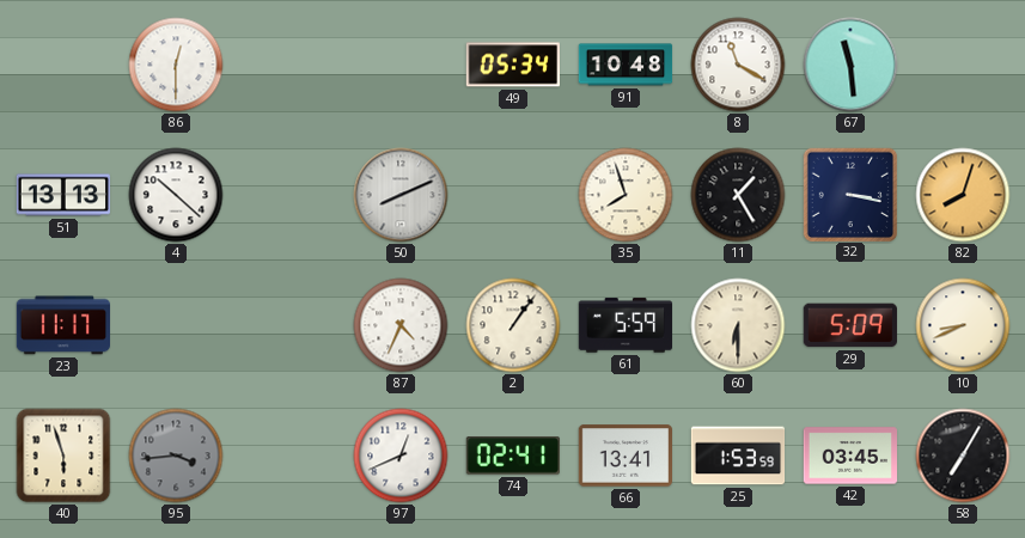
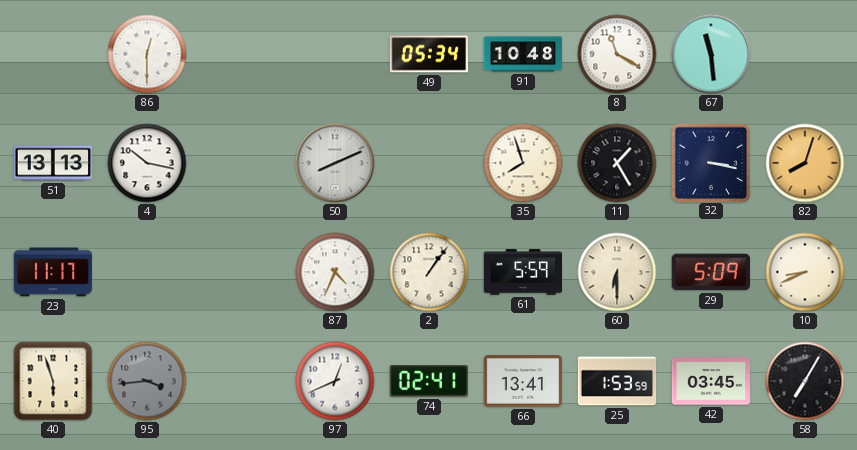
4: 10:22 -> 10:17 (147, 163)
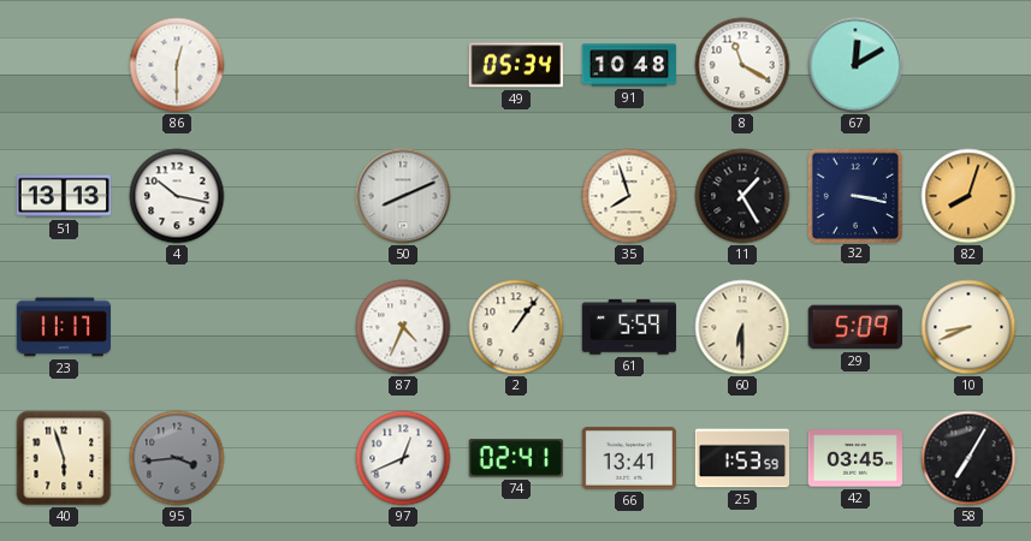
67: 11:29 -> 12:10 (855, 65)
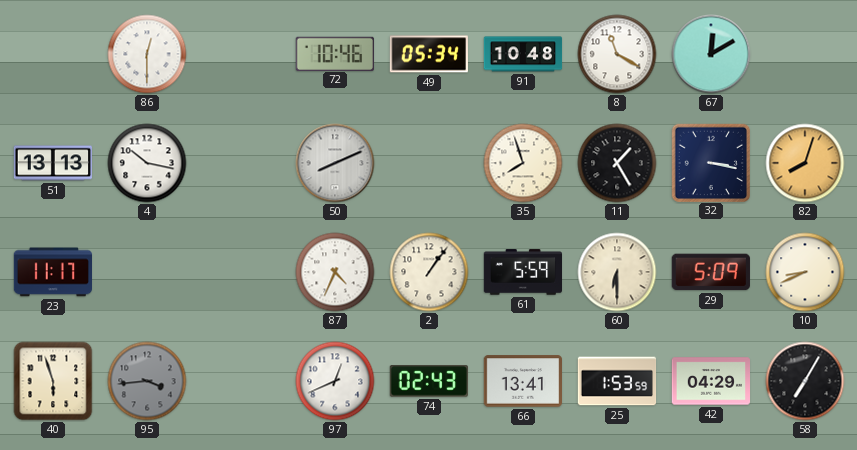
72: none -> 10:46 (334, 53)
74: 02:41 -> 02:43 (428, 381)
42: 03:45 -> 04:29 (711, 381)
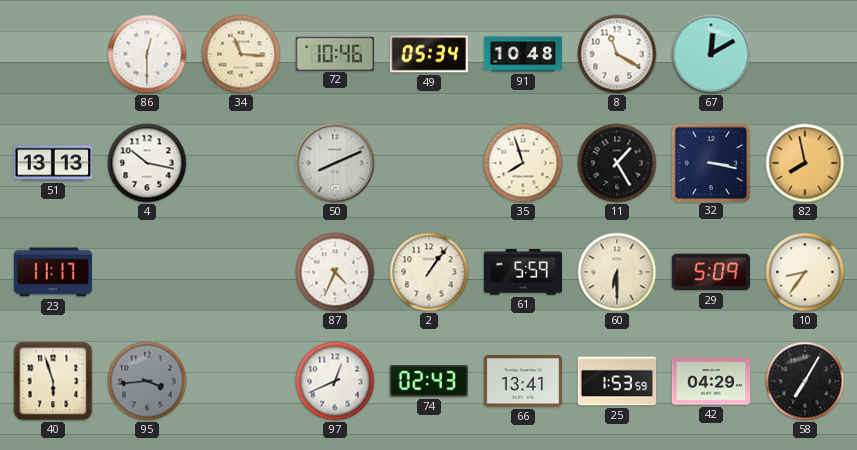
34: none -> 11:16 (241, 54)
82: 8:03 -> 7:58 (805, 163)
10: 8:41 -> 8:36 (805, 272)
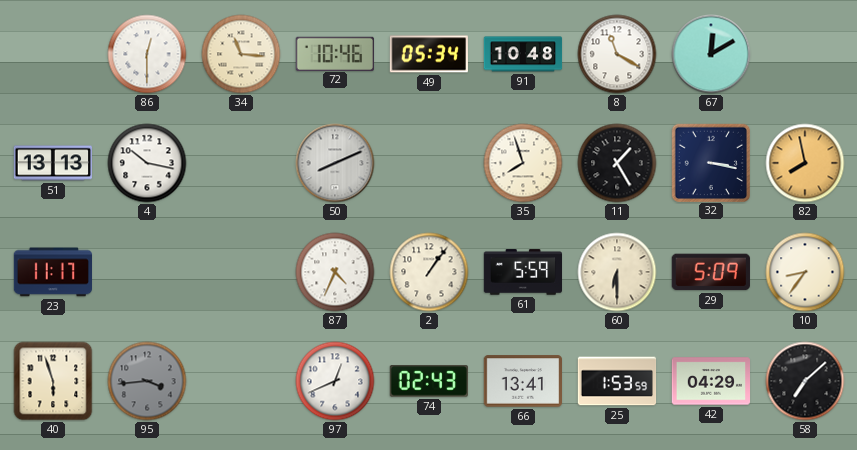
58: 7:05 -> 7:08 (805, 381)
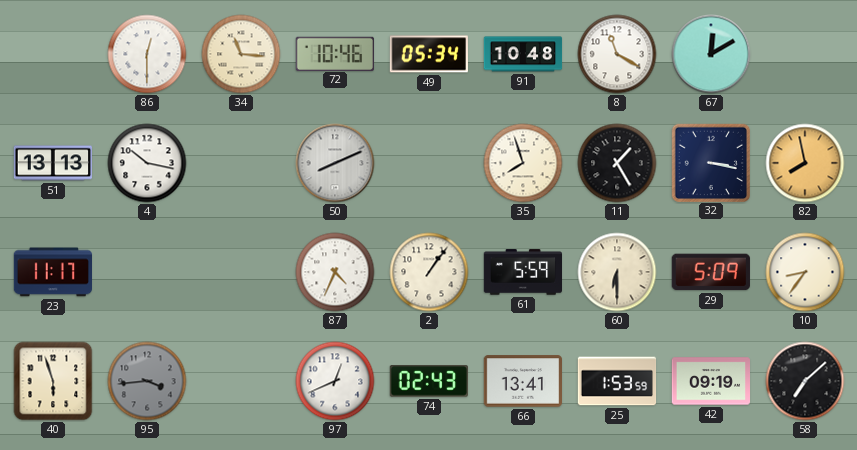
42: 04:29 -> 09:19 (711, 381)
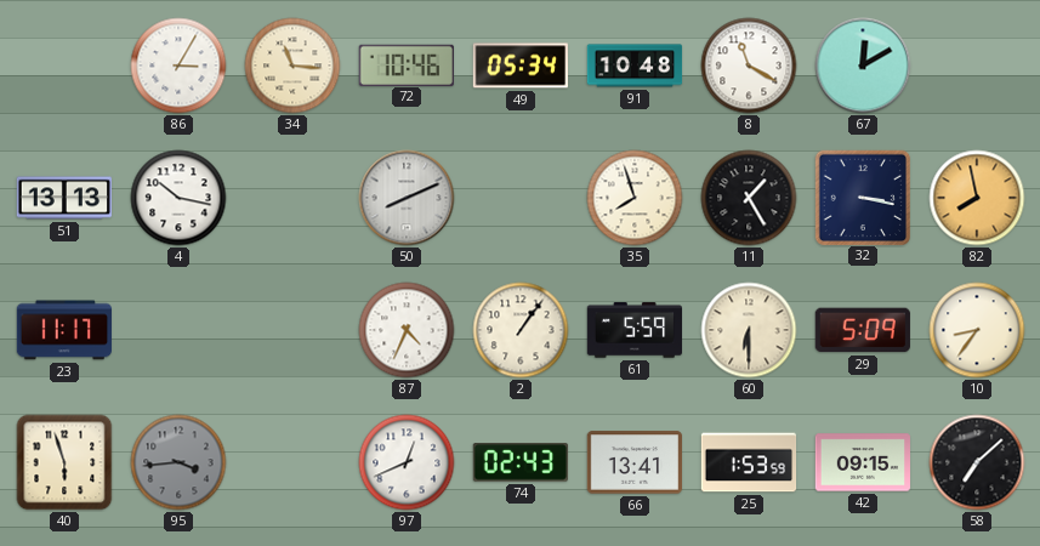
86: 12:30 -> 3:05 (178, 66)
42: 09:19 -> 09:15 (863, 462)
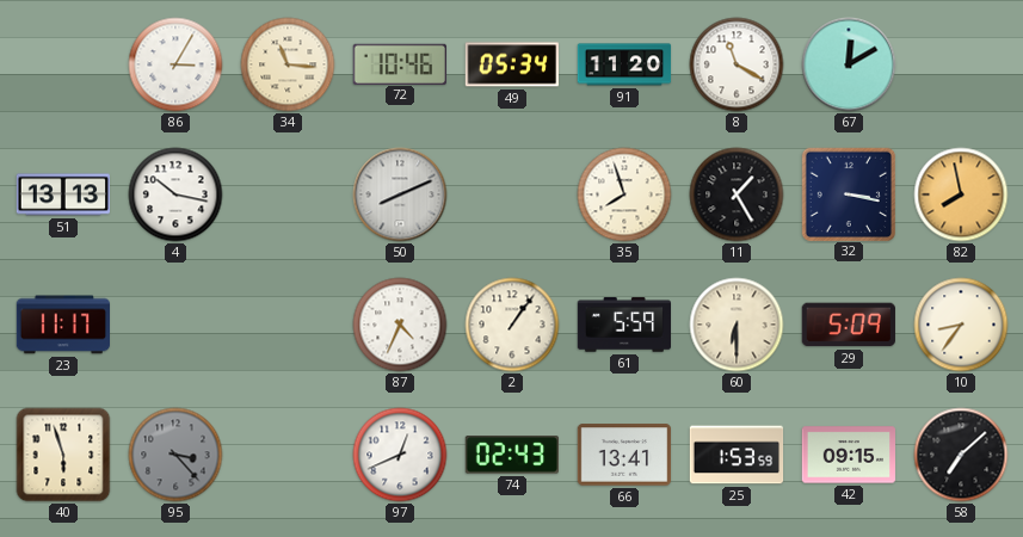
91: 10:48 -> 11:20 (624, 64)
95: 3:44 -> 3:23 (175, 455)
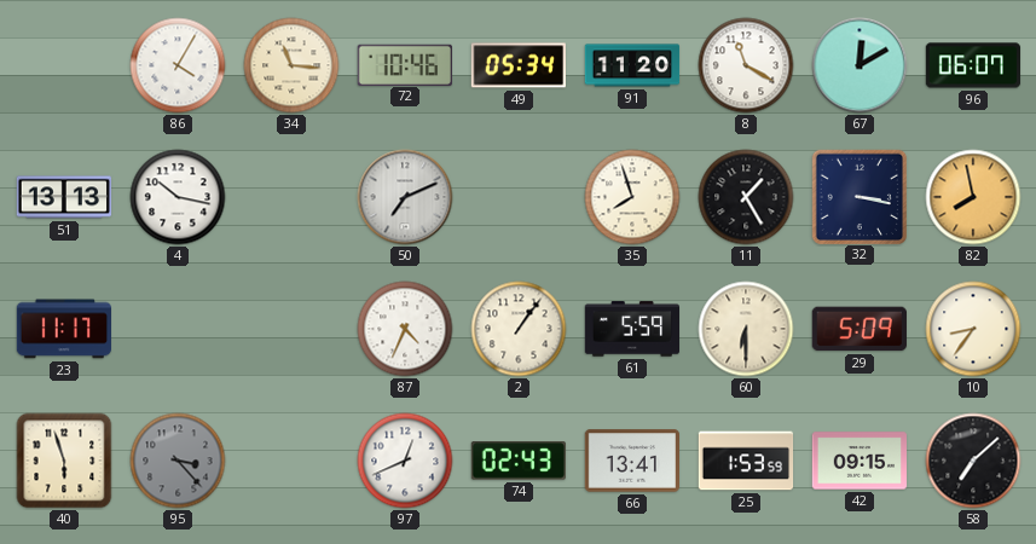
86: 3:05 -> 4:05 (178, 65)
96: none -> 06:07 (973, 65)
50: 8:11 -> 7:11 (405, 197)
